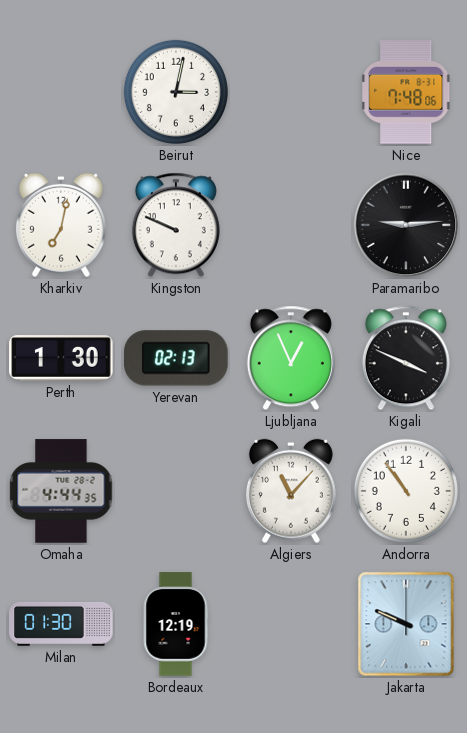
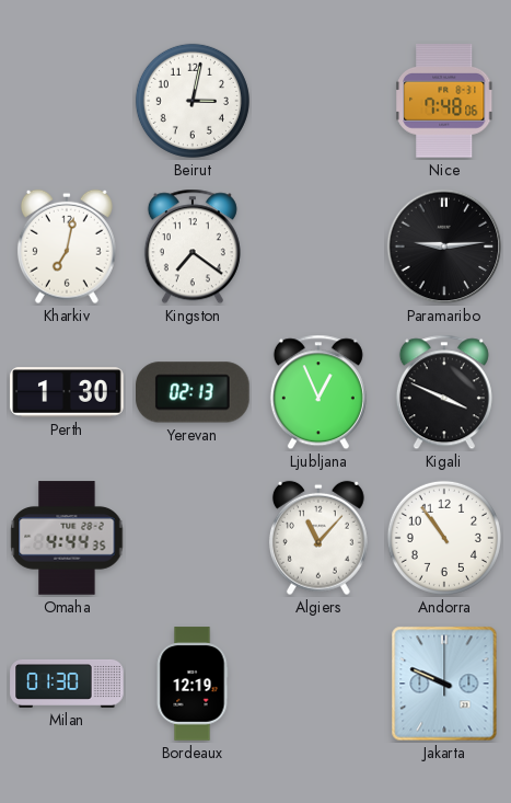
Kingston: 9:49 -> 7:21 (193, 246)
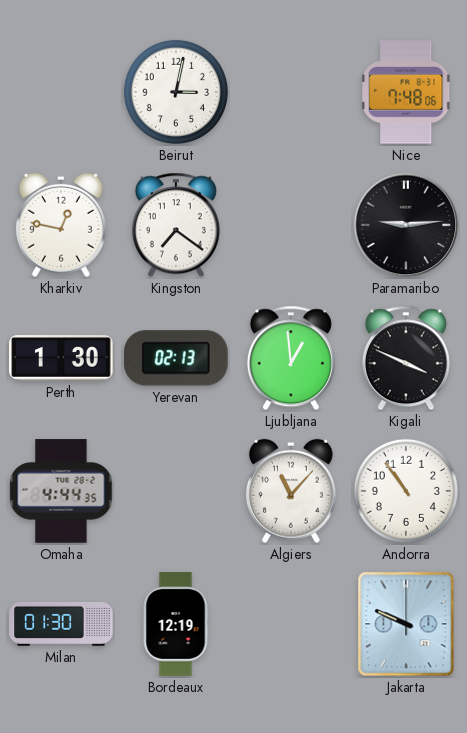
Kharkiv: 7:02 -> 12:47 (61, 225)
Ljubljana: 12:56 -> 12:59 (291, 358)
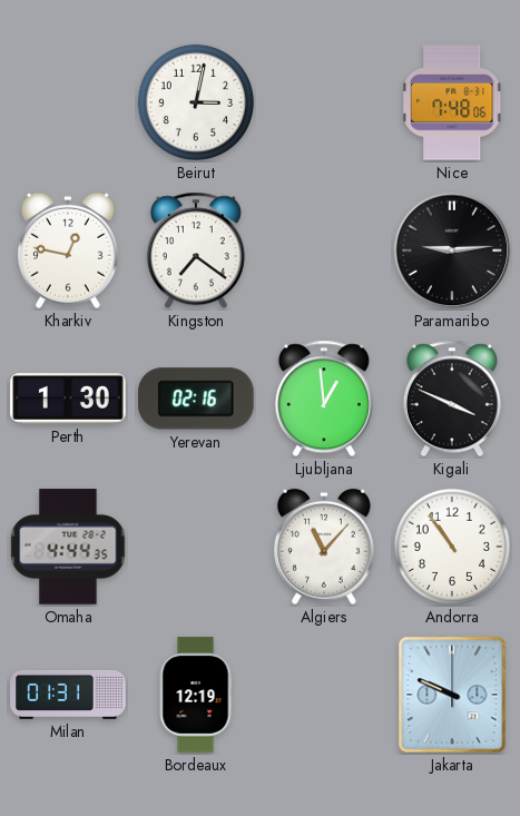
Yerevan: 02:13 -> 02:16 (197, 399)
Milan: 01:30 -> 01:31 (68, 695)
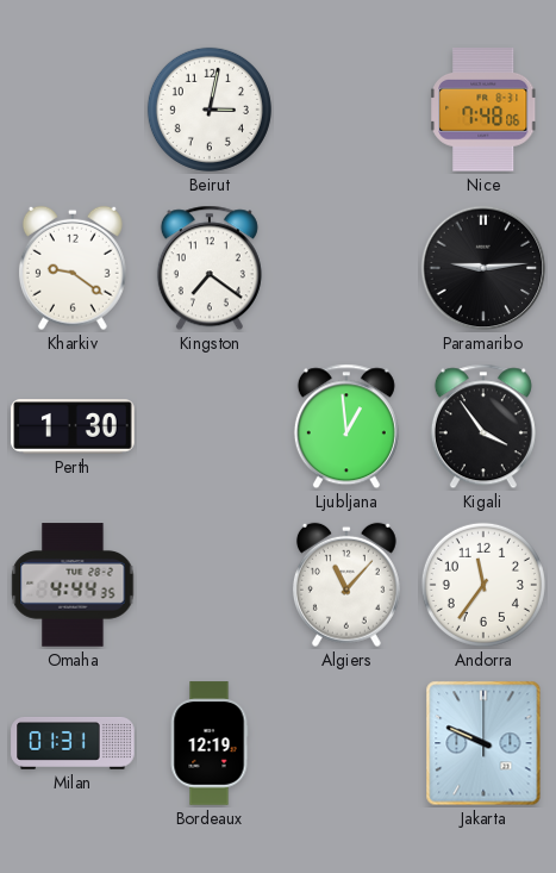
Kharkiv: 12:47 -> 9:21 (73, 268)
Yerevan: 02:16 -> none (197, 399)
Kigali: 3:49 -> 3:54 (483, 426)
Andorra: 10:54 -> 11:36 (483, 585)
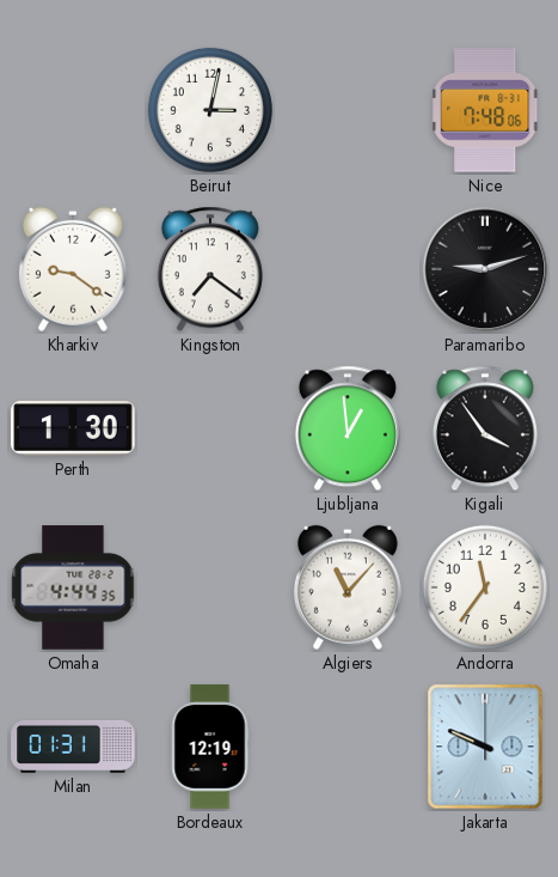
Paramaribo: 9:14 -> 9:12 (485, 269)
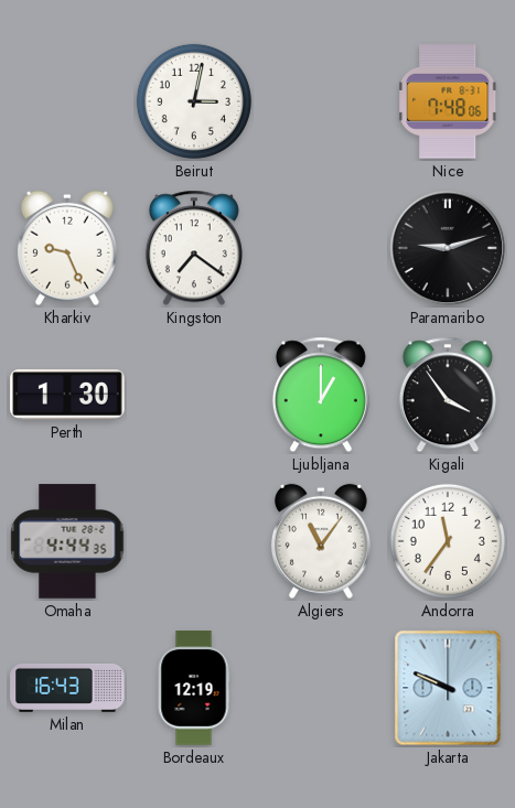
Kharkiv: 9:21 -> 9:26 (67, 248)
Ljubljana: 12:59 -> 1:00 (321, 395)
Algiers: 11:07 -> 11:06 (321, 541)
Milan: 01:31 -> 16:43 (67, 688)
